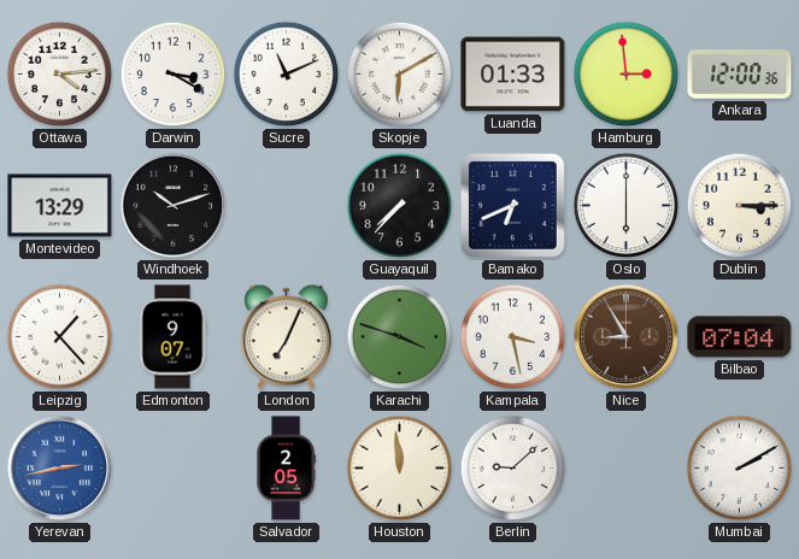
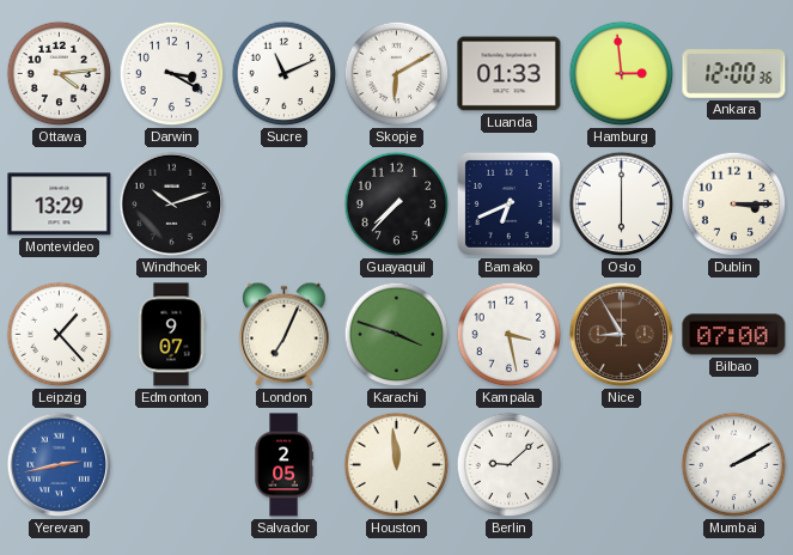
Bilbao: 07:04 -> 07:00 (734, 335)
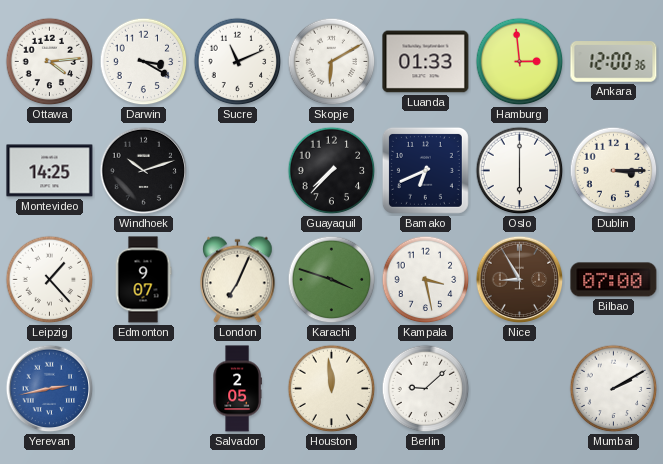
Montevideo: 13:29 -> 14:25 (50, 171)
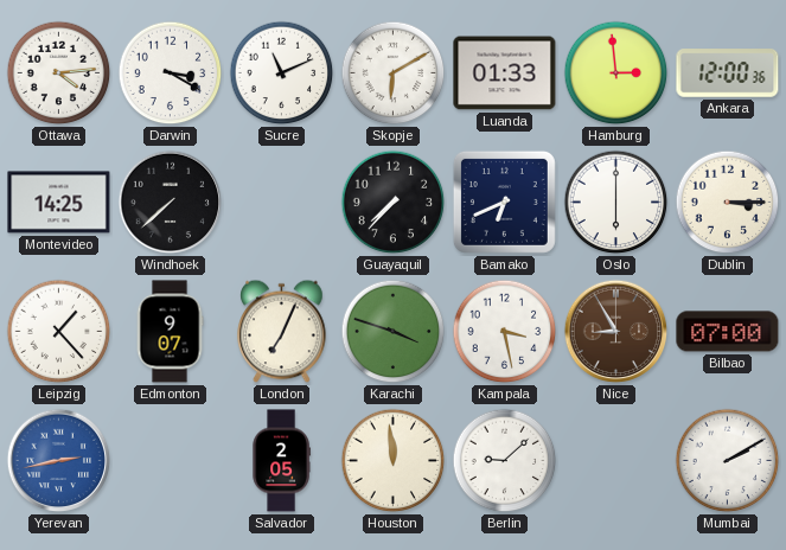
Windhoek: 10:12 -> 7:38 (171, 203)
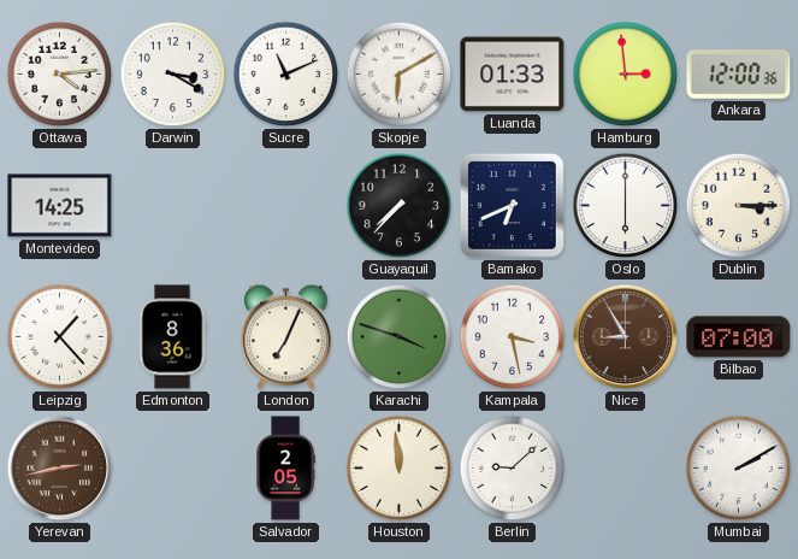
Windhoek: 7:38 -> none (171, 203)
Edmonton: 9:07 -> 8:36 (172, 337)
Yerevan dial: blue -> brown (60, 469)
